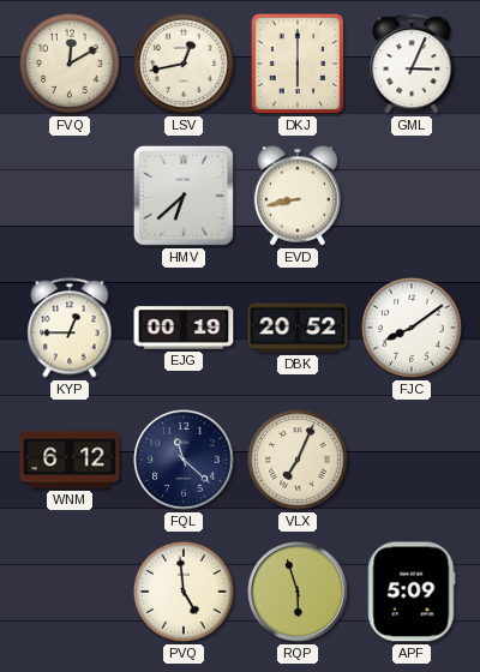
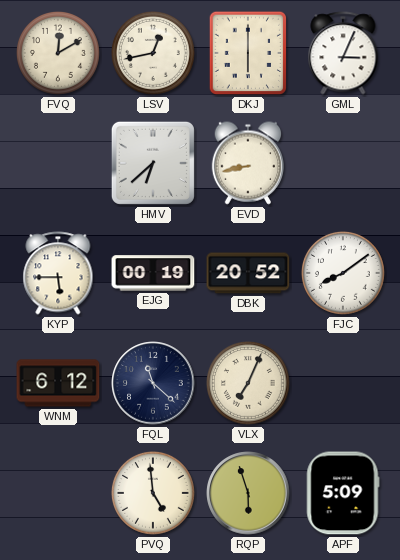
KYP: 12:45 -> 5:45 (58, 273)
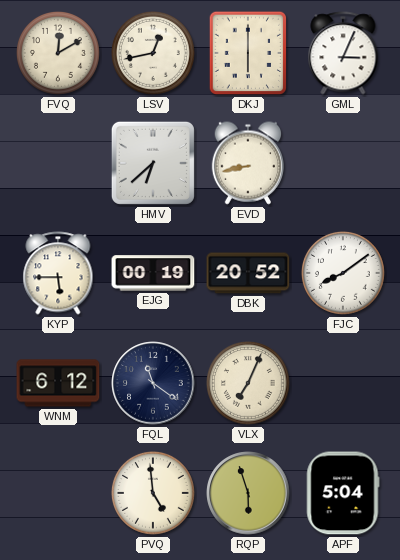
FQL: 11:22 -> 11:21 (153, 383)
APF: 5:09 -> 5:04 (343, 493)
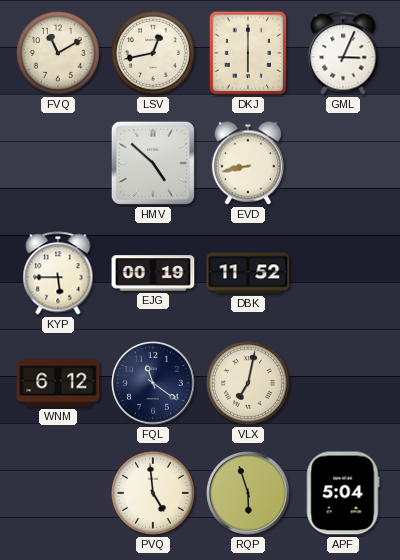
FVQ: 12:10 -> 11:10 (58, 53)
HMV: 6:38 -> 4:52 (153, 163)
DBK: 20:52 -> 11:52 (248, 273)
FJC: 8:09 -> none (343, 273)
VLX: 7:04 -> 7:02 (248, 383)
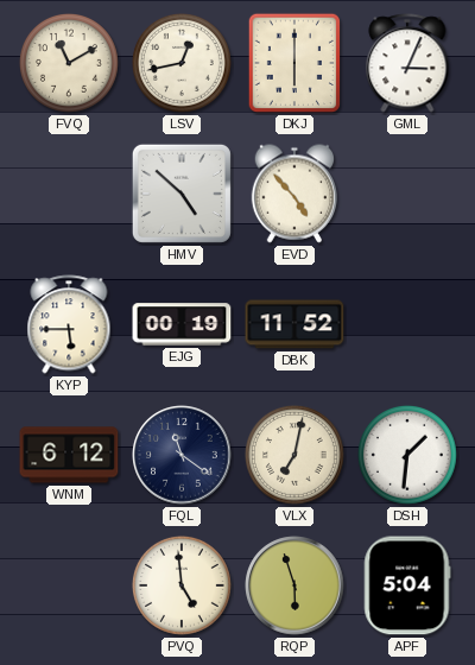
EVD: 8:43 -> 4:53 (293, 194)
DSH: none -> 1:31 (407, 455)
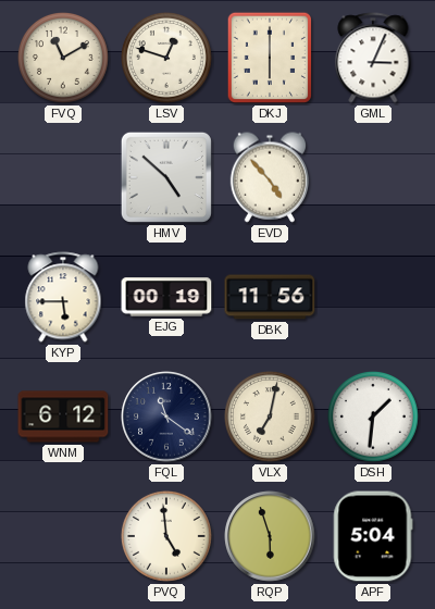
LSV: 12:43 -> 12:48 (166, 58)
DBK: 11:52 -> 11:56 (270, 297)
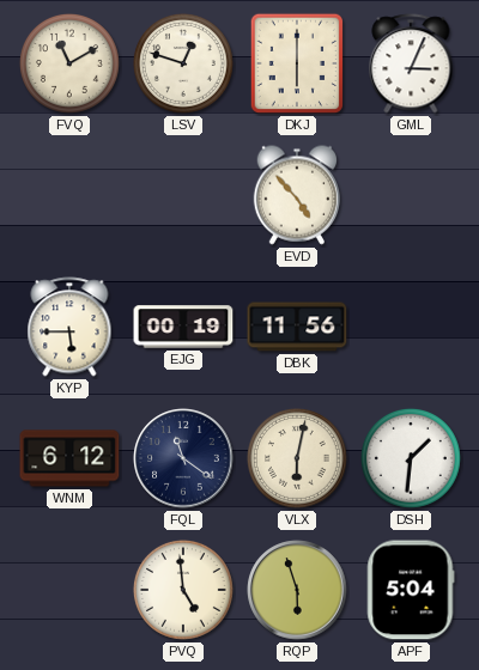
HMV: 4:52 -> none (166, 177)
VLX: 7:02 -> 6:02 (297, 458)
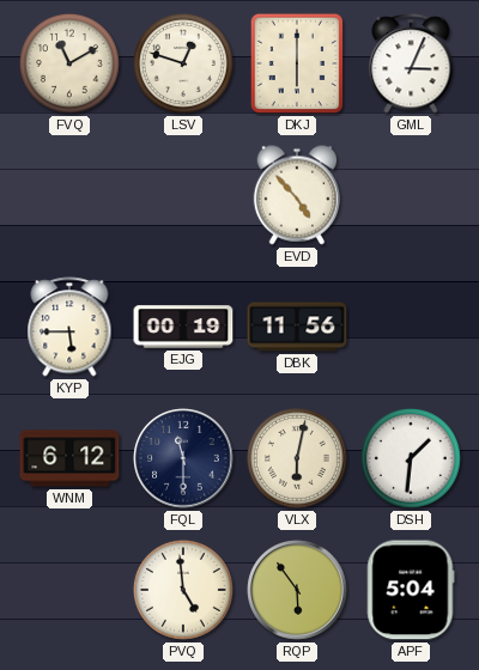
FQL: 11:21 -> 11:30 (183, 458)
RQP: 5:57 -> 5:54 (297, 590)
